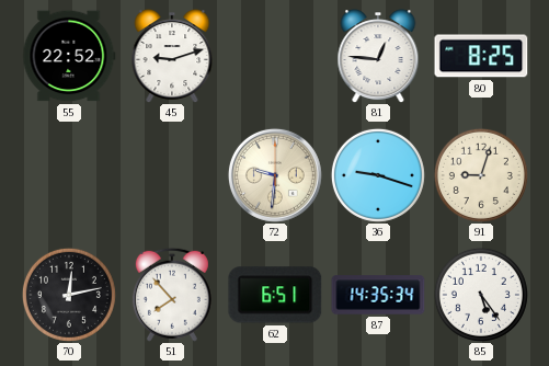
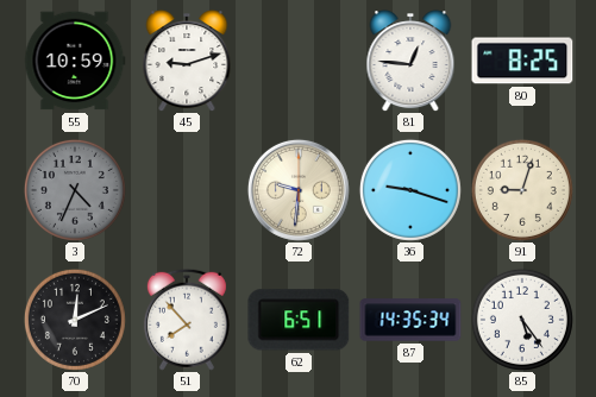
55: 22:52 -> 10:59 (75, 61)
3: none -> 4:34 (75, 190)
70: 12:13 -> 12:11 (75, 320)
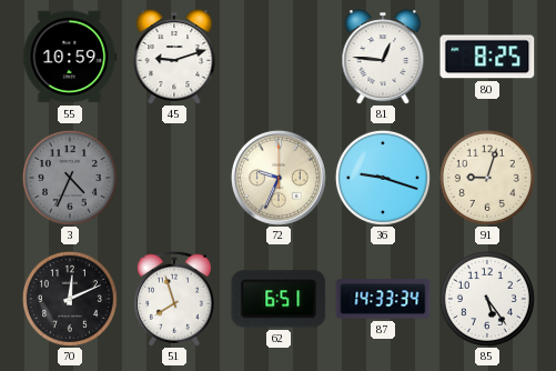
72: 9:31 -> 9:34 (279, 178)
51: 7:53 -> 7:57 (174, 299)
87: 14:35 -> 14:33 (383, 299)
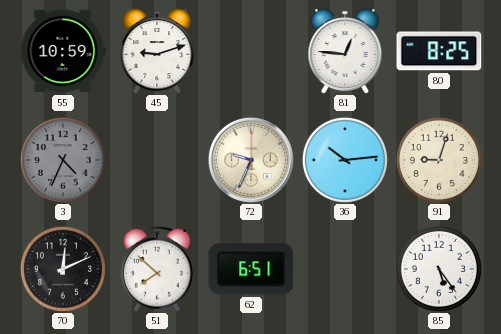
36: 9:18 -> 10:14 (345, 160)
51: 7:57 -> 7:52 (157, 269)
87: 14:33 -> none (383, 299)
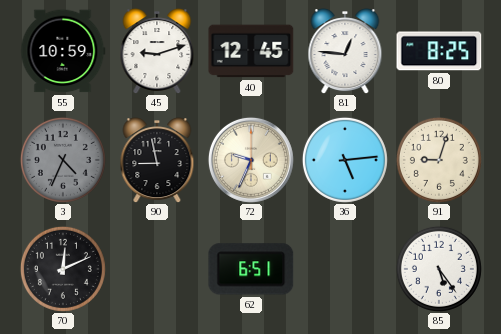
40: none -> 12:45 (251, 51)
90: none -> 8:58 (157, 160)
36: 10:14 -> 5:14 (345, 160)
51: 7:52 -> none (157, 269)
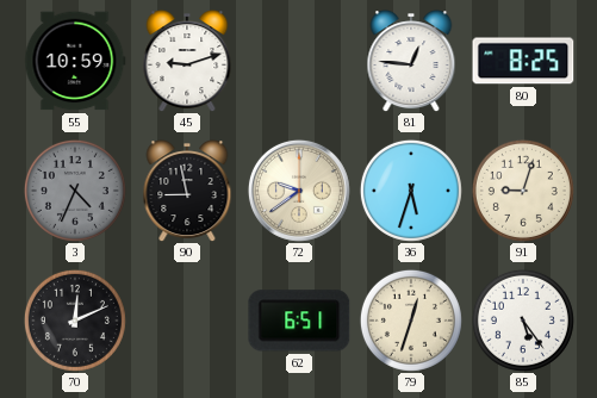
40: 12:45 -> none (251, 51)
72: 9:34 -> 9:39 (299, 191)
36: 5:14 -> 5:33 (411, 191)
79: none -> 12:33 (411, 321)
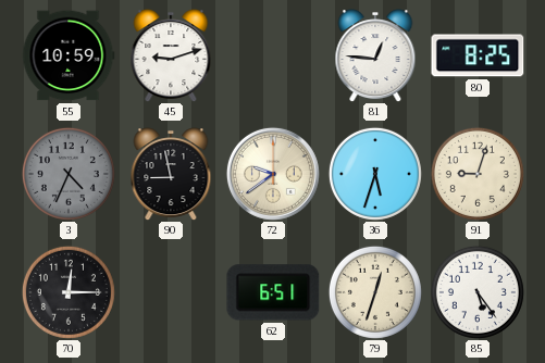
70: 12:11 -> 12:15 (69, 292)
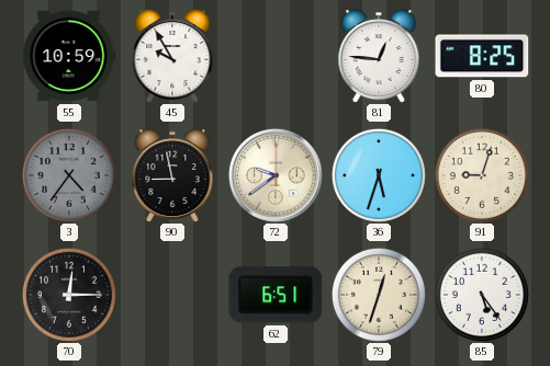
45: 9:12 -> 9:55 (172, 56)
3: 4:34 -> 4:36 (69, 175)
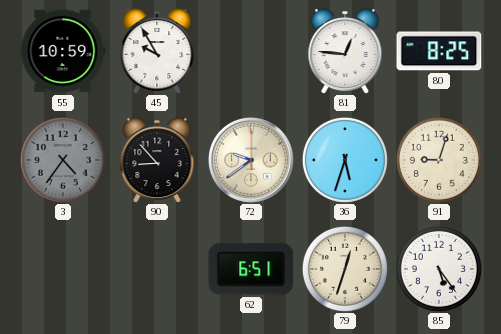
90: 8:58 -> 8:53 (157, 160)
70: 12:15 -> none (69, 295)
